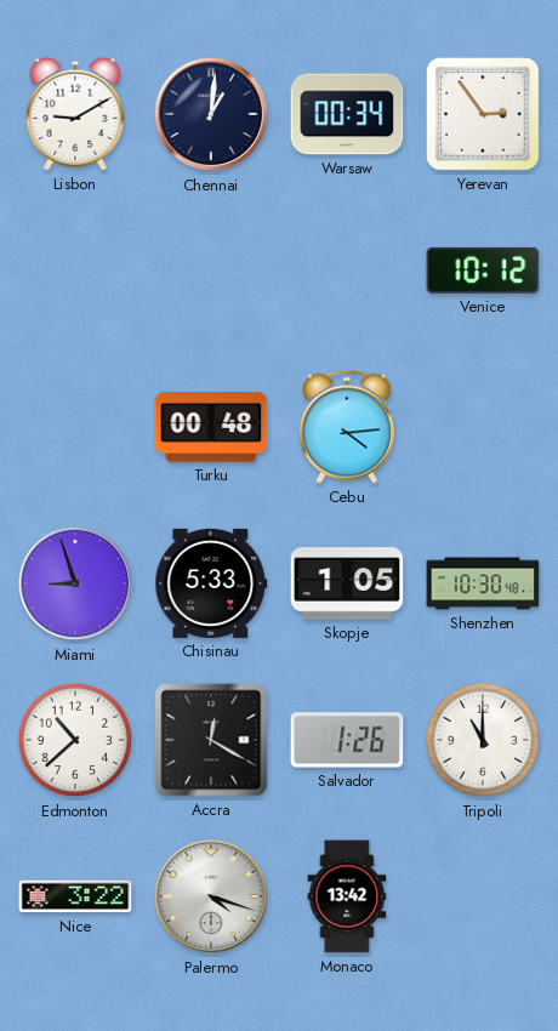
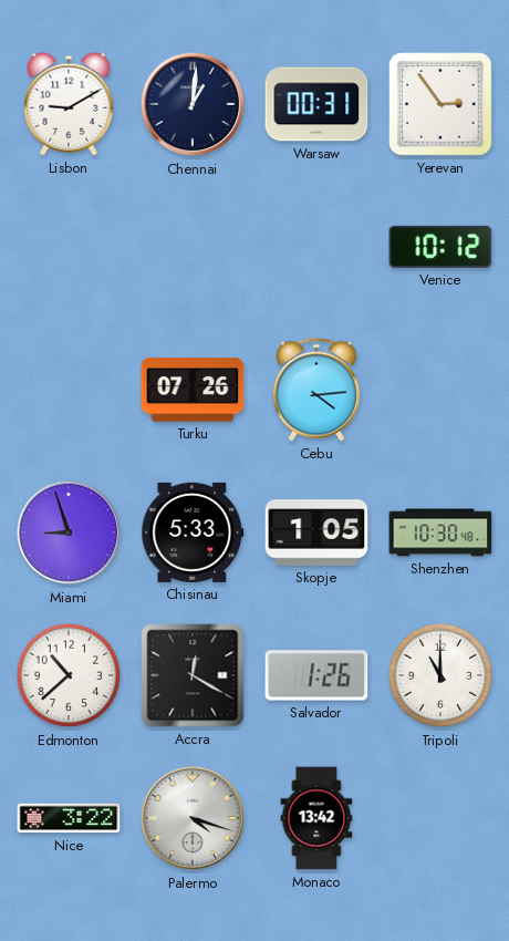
Warsaw: 00:34 -> 00:31 (316, 104)
Turku: 00:48 -> 07:26 (193, 390)
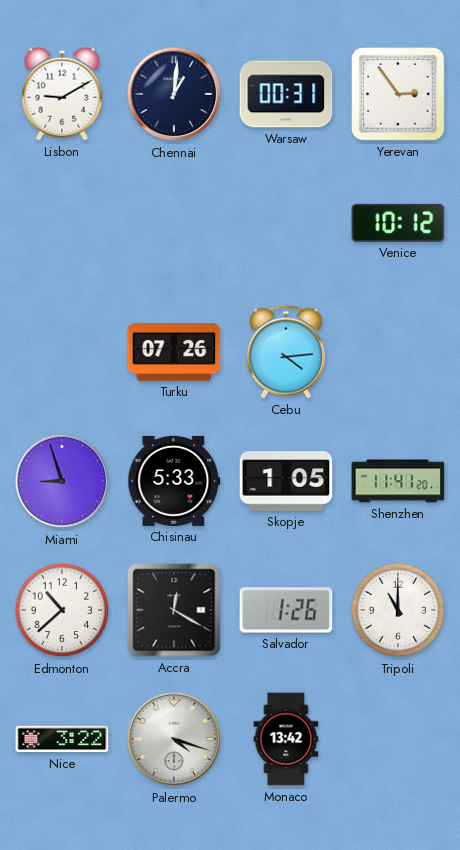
Shenzhen: 10:30 -> 11:41 (398, 481)
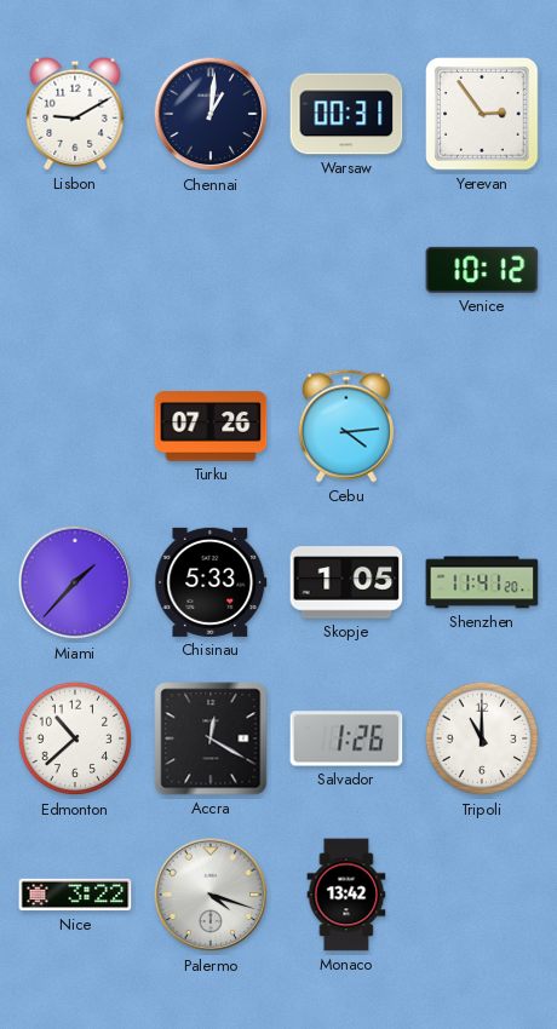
Miami: 8:57 -> 1:37 (75, 582)
